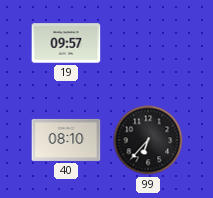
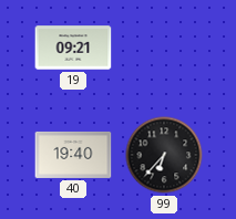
19: 09:57 -> 09:21 (73, 48)
40: 08:10 -> 19:40 (73, 155)
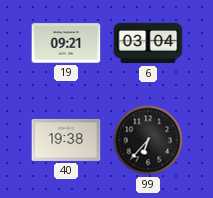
6: none -> 03:04 (148, 43)
40: 19:40 -> 19:38 (66, 140)
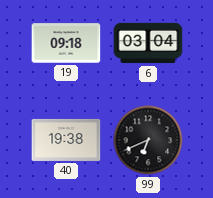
19: 09:21 -> 09:18 (66, 43)
99: 6:37 -> 6:41 (148, 140)
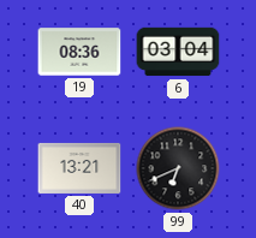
19: 09:18 -> 08:36 (79, 52)
40: 19:38 -> 13:21 (79, 168)
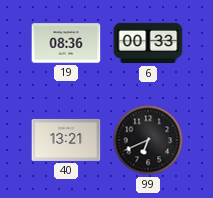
6: 03:04 -> 00:33 (148, 43)
